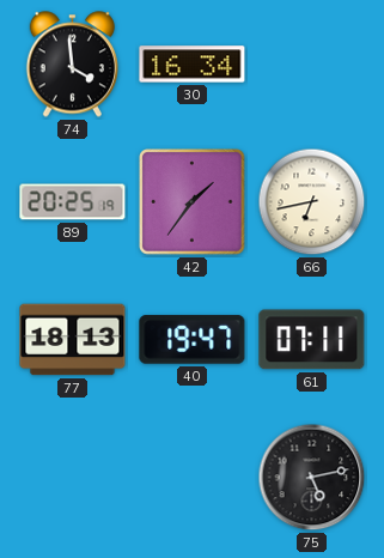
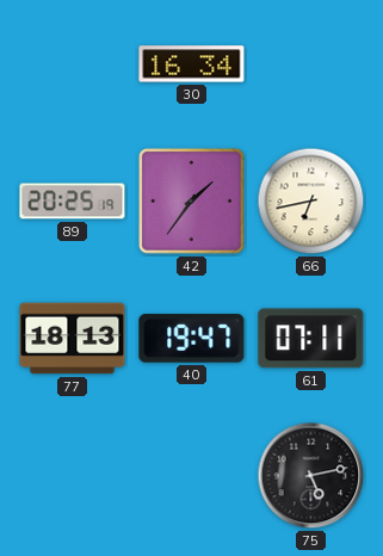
74: 3:59 -> none (72, 65)
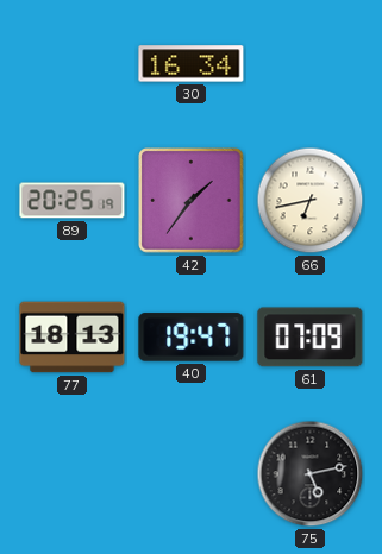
61: 07:11 -> 07:09 (311, 338)
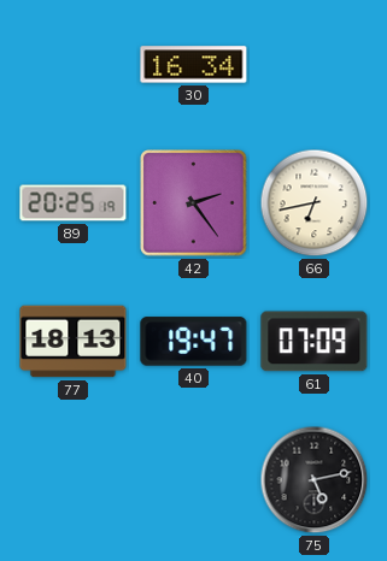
42: 1:36 -> 2:24 (194, 203)
